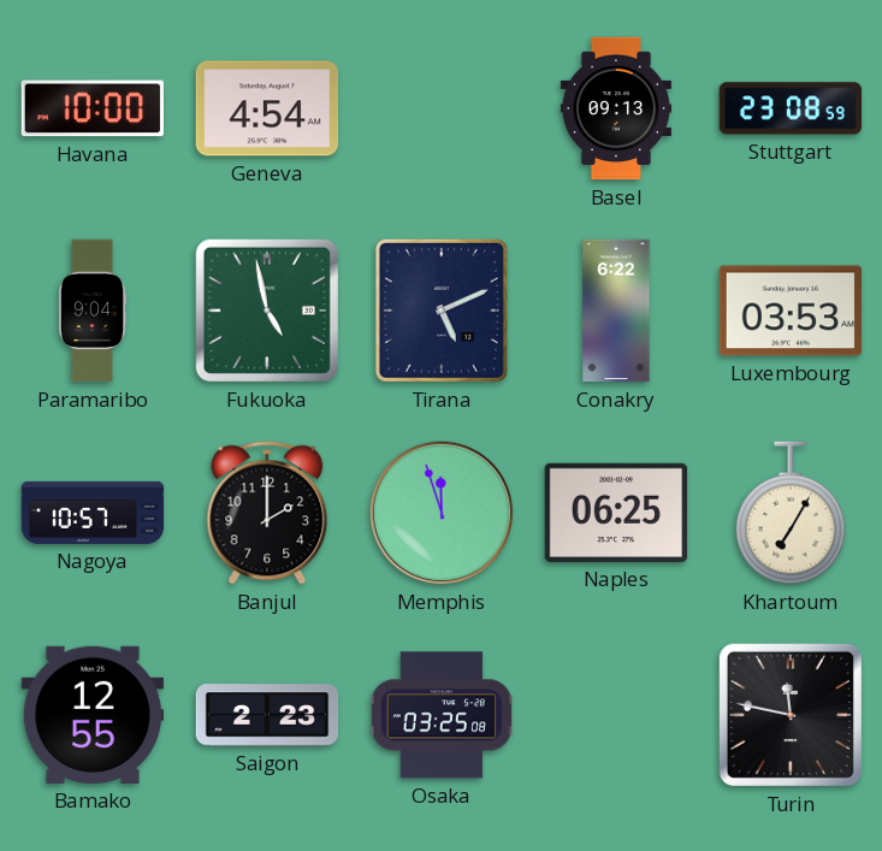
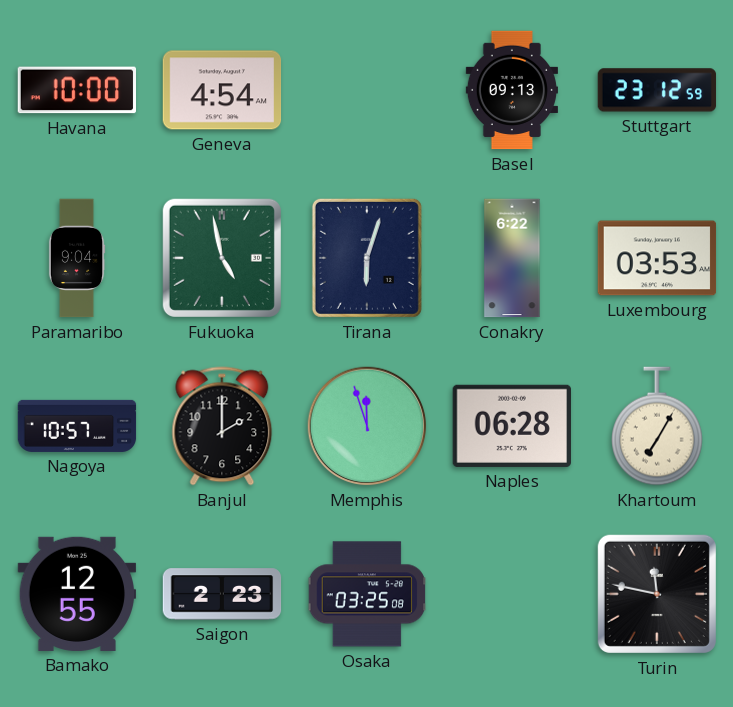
Stuttgart: 23:08 -> 23:12 (657, 90)
Tirana: 5:11 -> 6:03 (367, 258)
Naples: 06:25 -> 06:28 (511, 426)
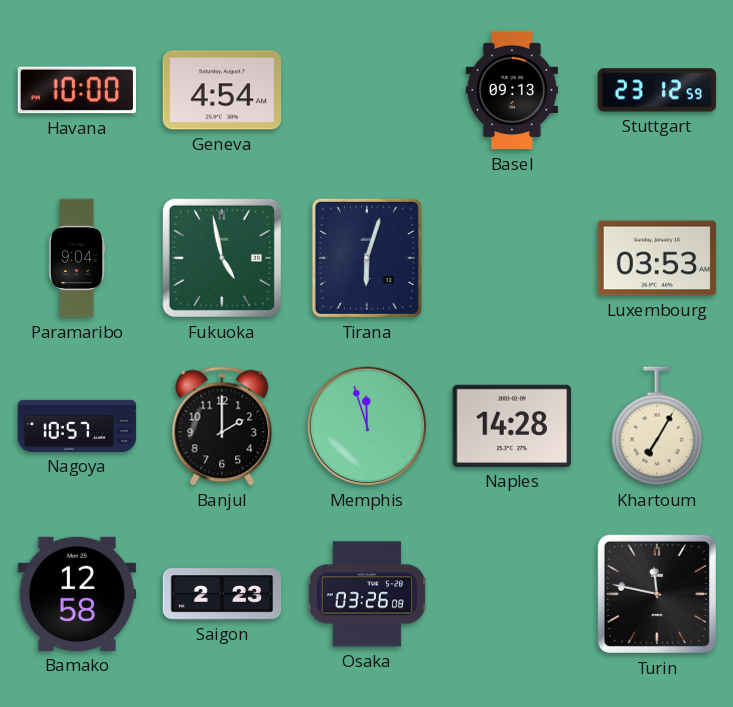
Conakry: 6:22 -> none (512, 258)
Naples: 06:28 -> 14:28 (511, 426)
Bamako: 12:55 -> 12:58 (77, 594)
Osaka: 03:25 -> 03:26 (367, 594)
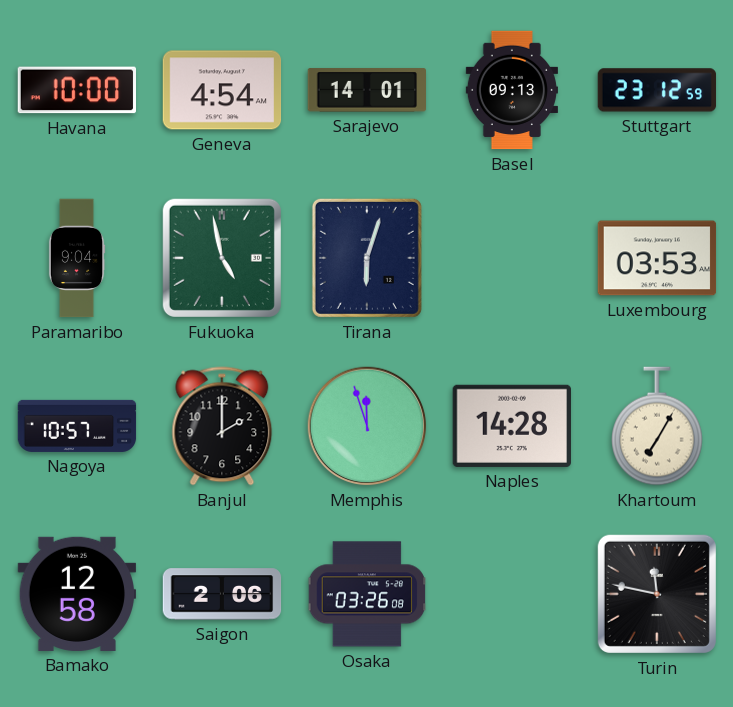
Sarajevo: none -> 14:01 (367, 90)
Saigon: 2:23 -> 2:06 (222, 594)
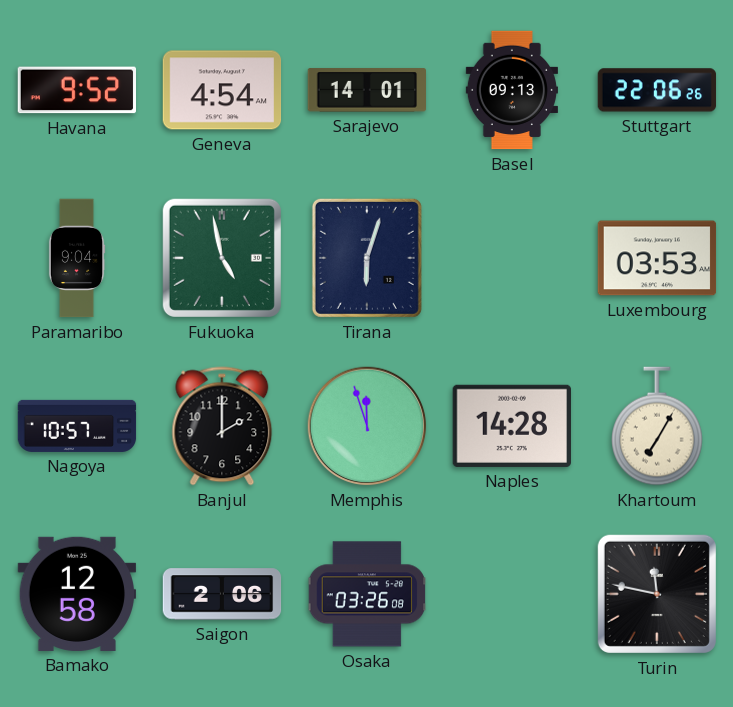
Havana: 10:00 -> 9:52 (77, 90)
Stuttgart: 23:12 -> 22:06 (657, 90)
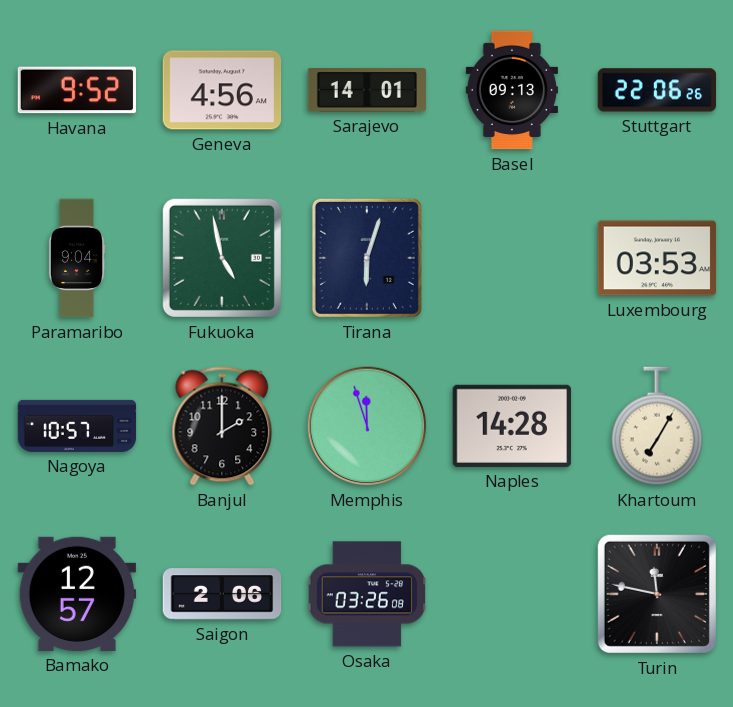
Geneva: 4:54 -> 4:56 (222, 90)
Bamako: 12:58 -> 12:57 (77, 594)
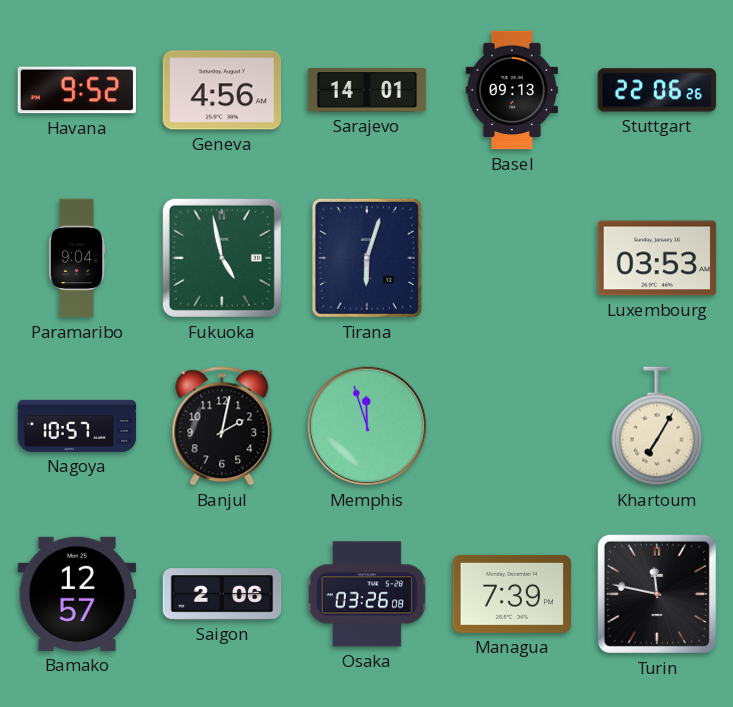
Banjul: 2:00 -> 2:02 (222, 426)
Naples: 14:28 -> none (511, 426)
Managua: none -> 7:39 (512, 594)
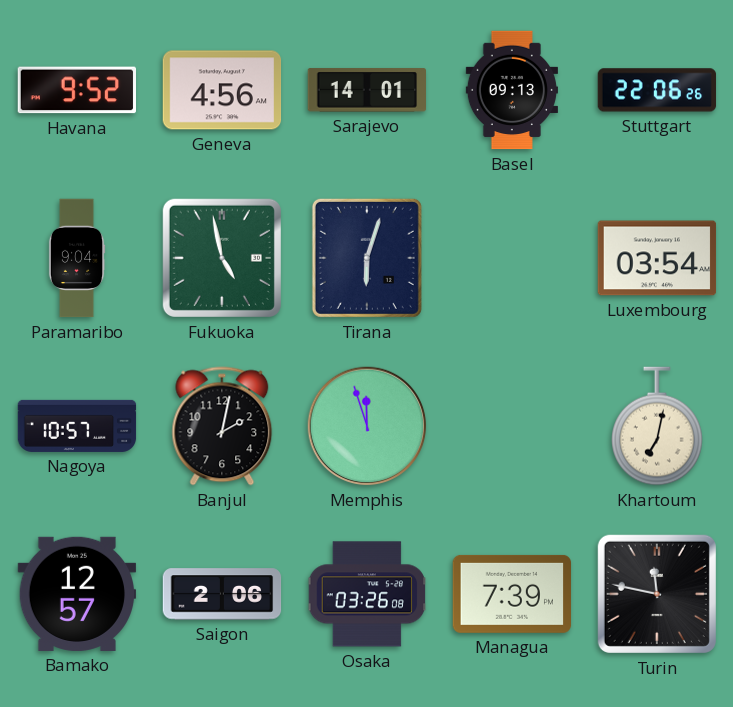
Luxembourg: 03:53 -> 03:54 (657, 258)
Khartoum: 7:05 -> 7:02 (658, 426)
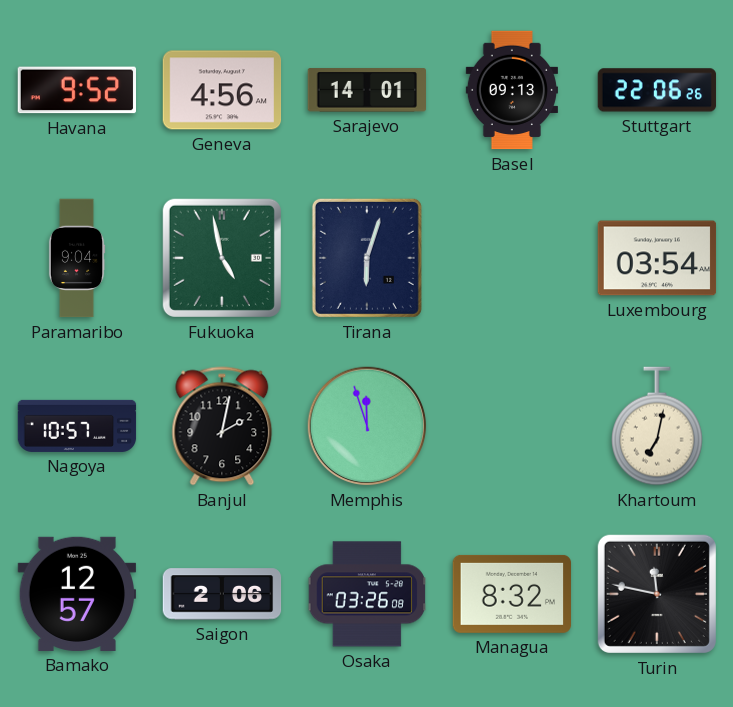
Managua: 7:39 -> 8:32 (512, 594)
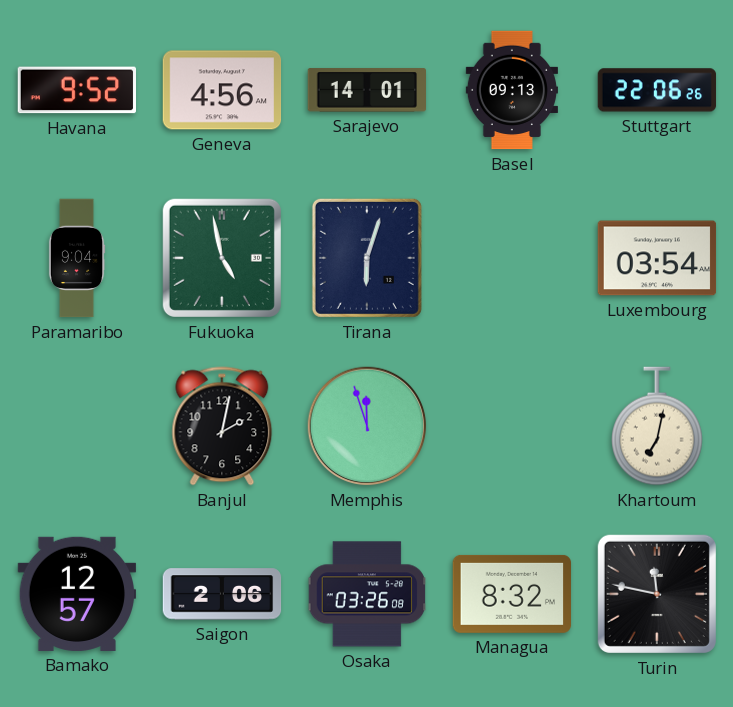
Nagoya: 10:57 -> none (77, 426)
